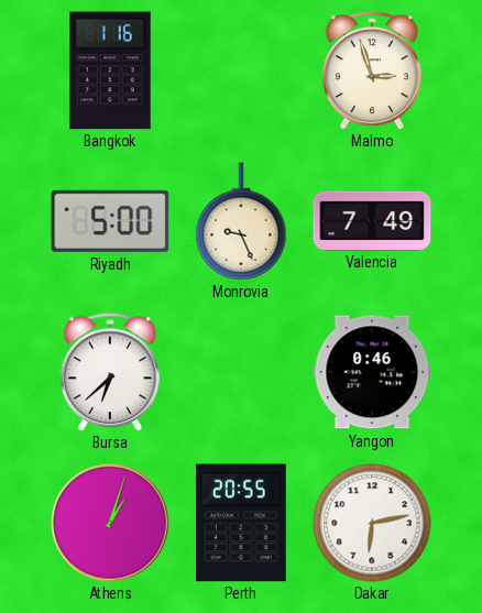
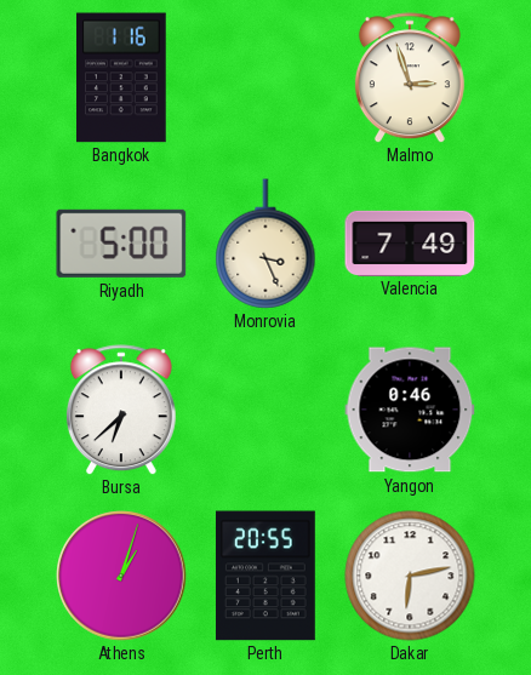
Monrovia: 9:26 -> 3:26 (265, 244)
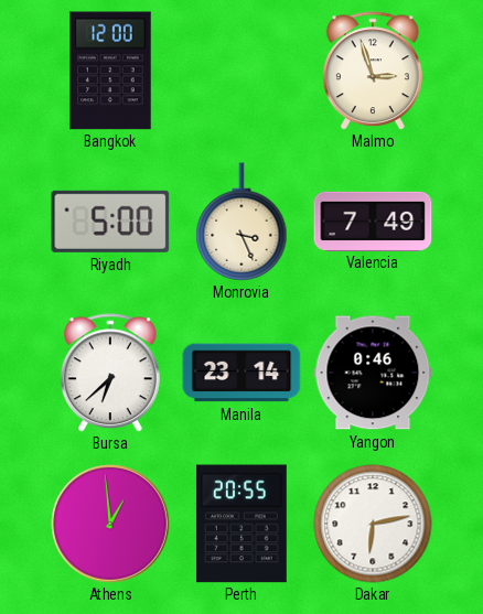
Bangkok: 1:16 -> 12:00 (111, 71)
Manila: none -> 23:14 (241, 373)
Athens: 1:03 -> 12:59 (110, 524)
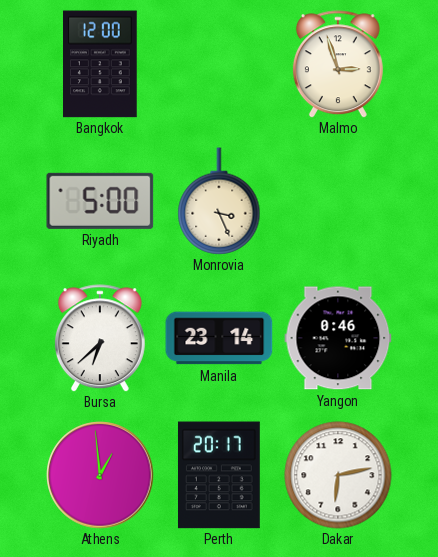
Valencia: 7:49 -> none (373, 220)
Perth: 20:55 -> 20:17 (219, 475)
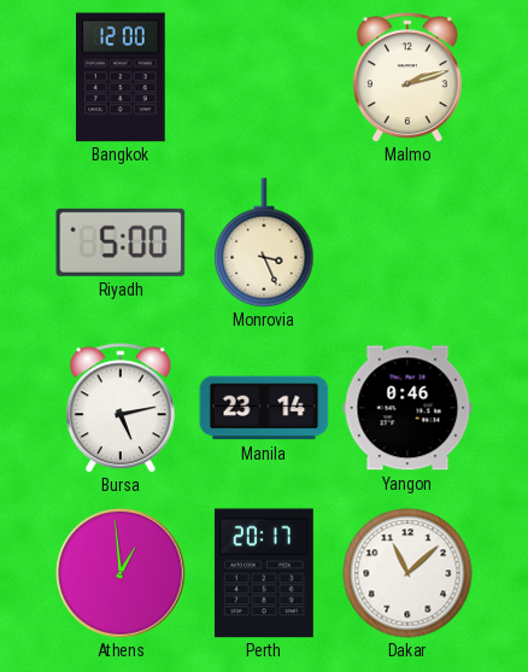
Malmo: 2:57 -> 2:12 (407, 77)
Bursa: 6:38 -> 5:13 (121, 408)
Dakar: 6:13 -> 11:08 (407, 573)
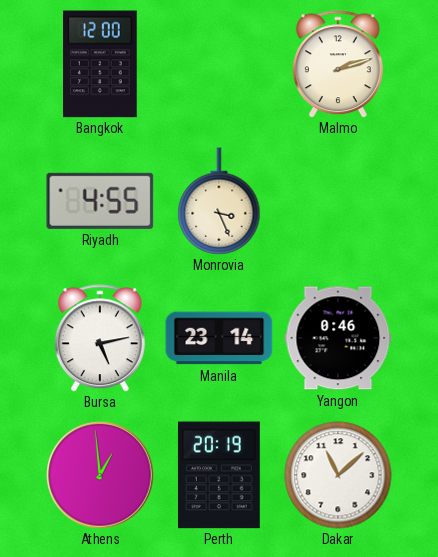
Riyadh: 5:00 -> 4:55 (100, 201)
Perth: 20:17 -> 20:19 (219, 475)
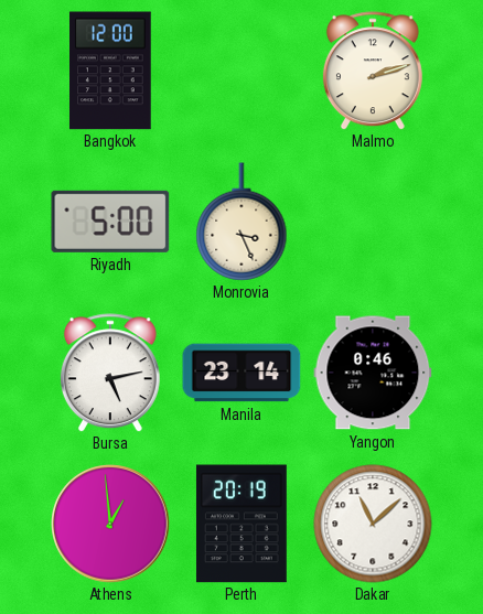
Riyadh: 4:55 -> 5:00 (110, 222)
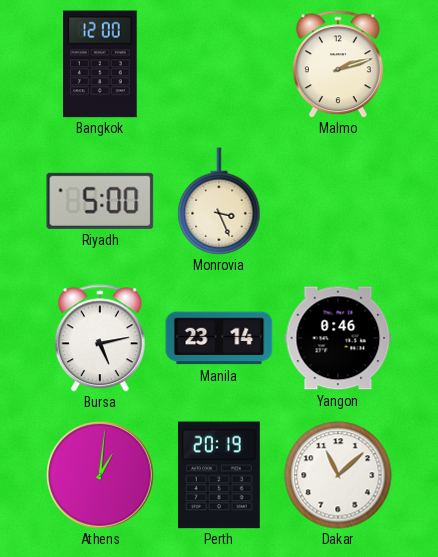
Athens: 12:59 -> 1:01 (100, 475)
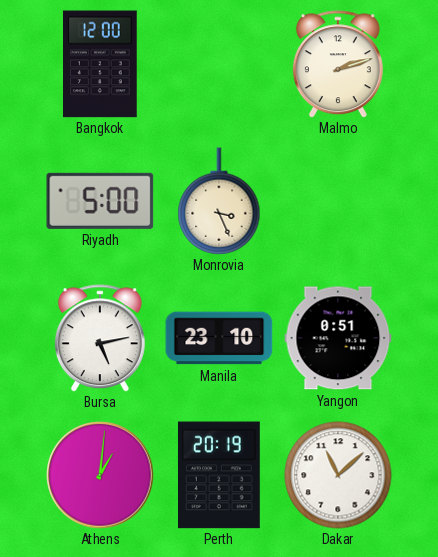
Manila: 23:14 -> 23:10 (219, 338)
Yangon: 0:46 -> 0:51 (338, 338)
